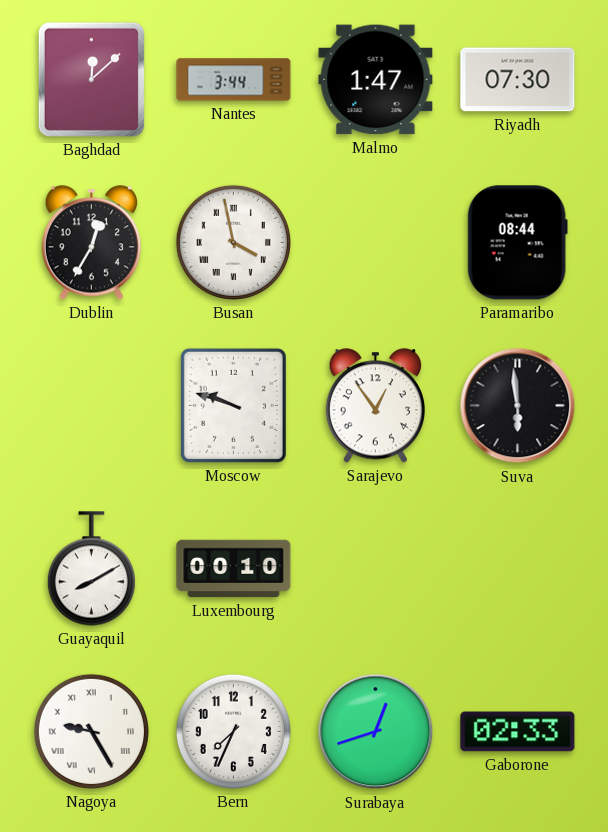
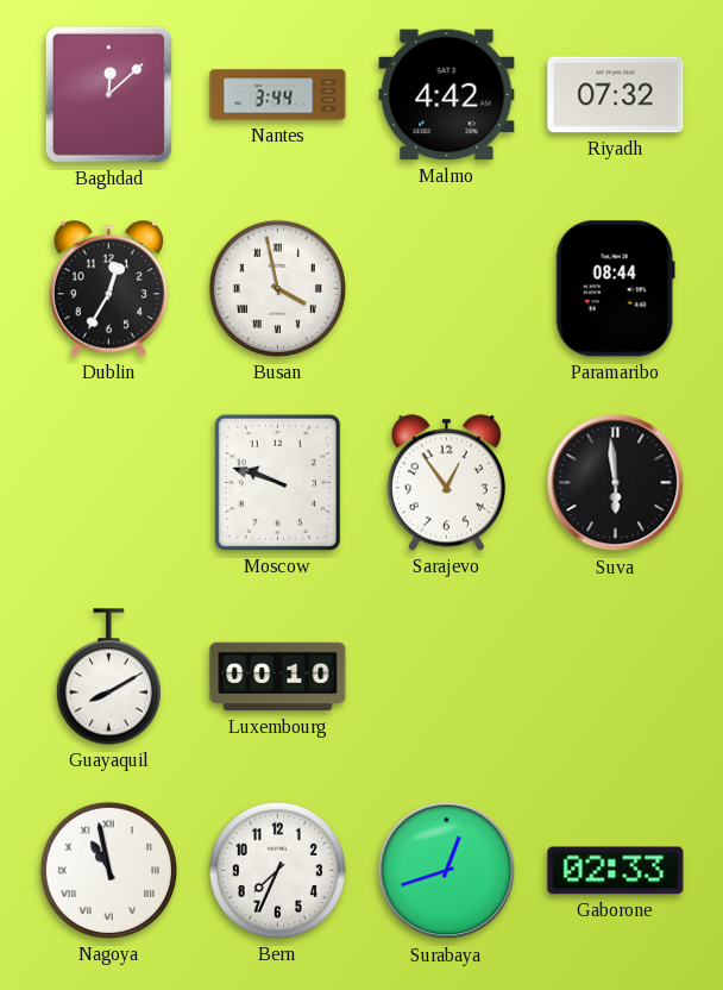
Malmo: 1:47 -> 4:42 (447, 95)
Riyadh: 07:30 -> 07:32 (616, 95)
Nagoya: 9:25 -> 10:58 (108, 870)
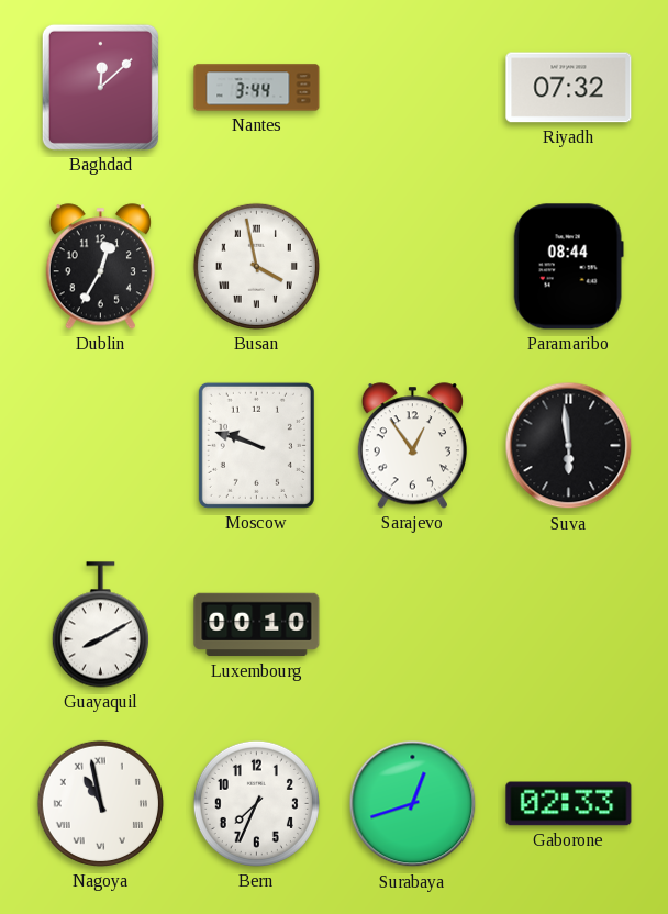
Malmo: 4:42 -> none (447, 95)
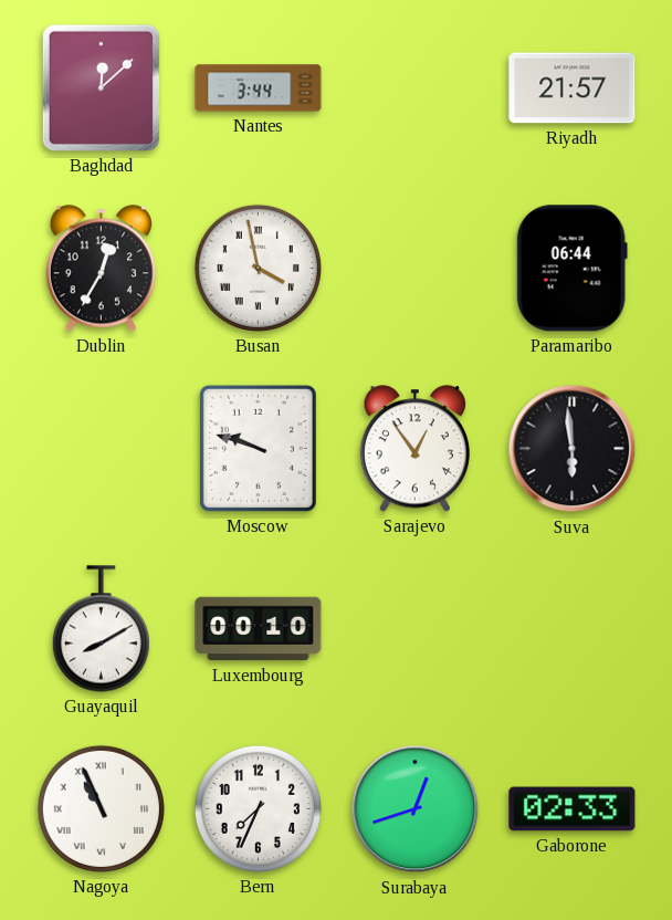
Riyadh: 07:32 -> 21:57 (573, 88)
Paramaribo: 08:44 -> 06:44 (571, 269)
Nagoya: 10:58 -> 10:56 (101, 808)
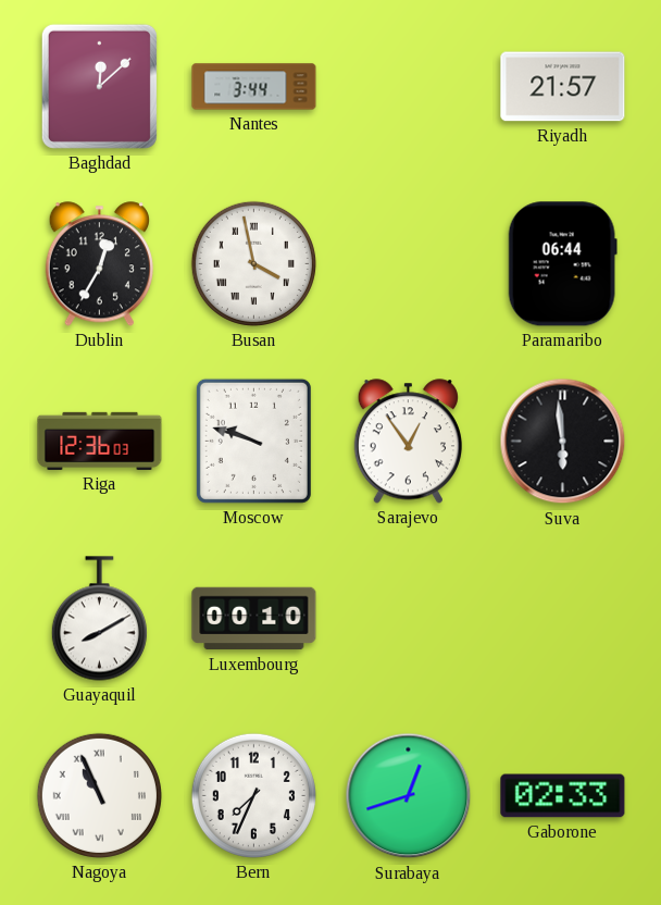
Riga: none -> 12:36 (100, 441)
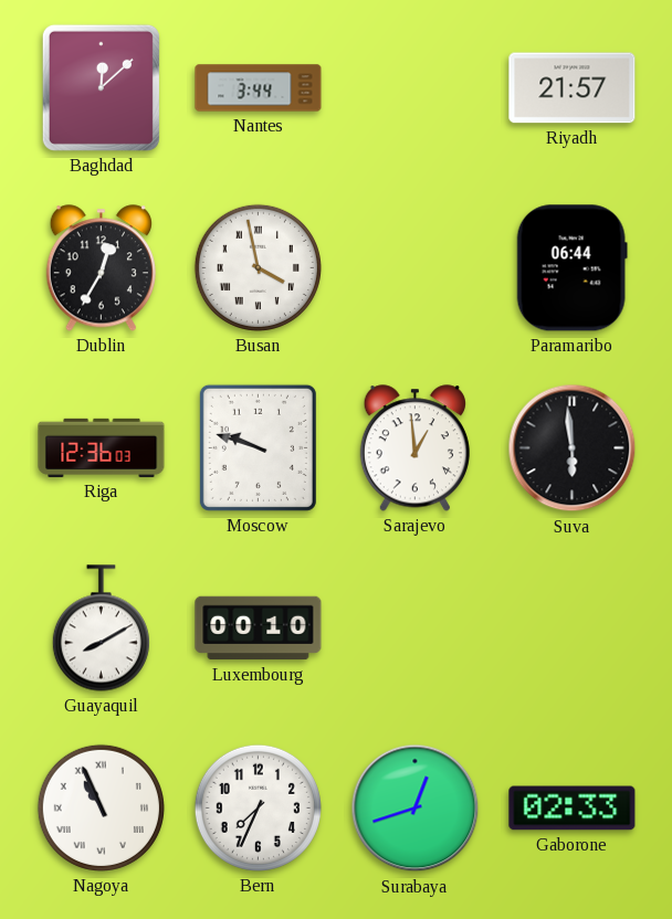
Sarajevo: 12:54 -> 12:59 (414, 448)
